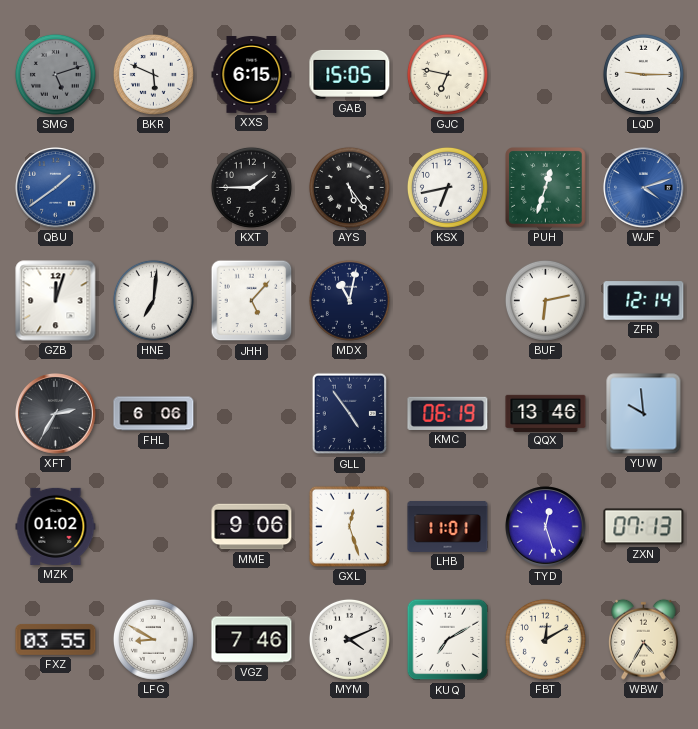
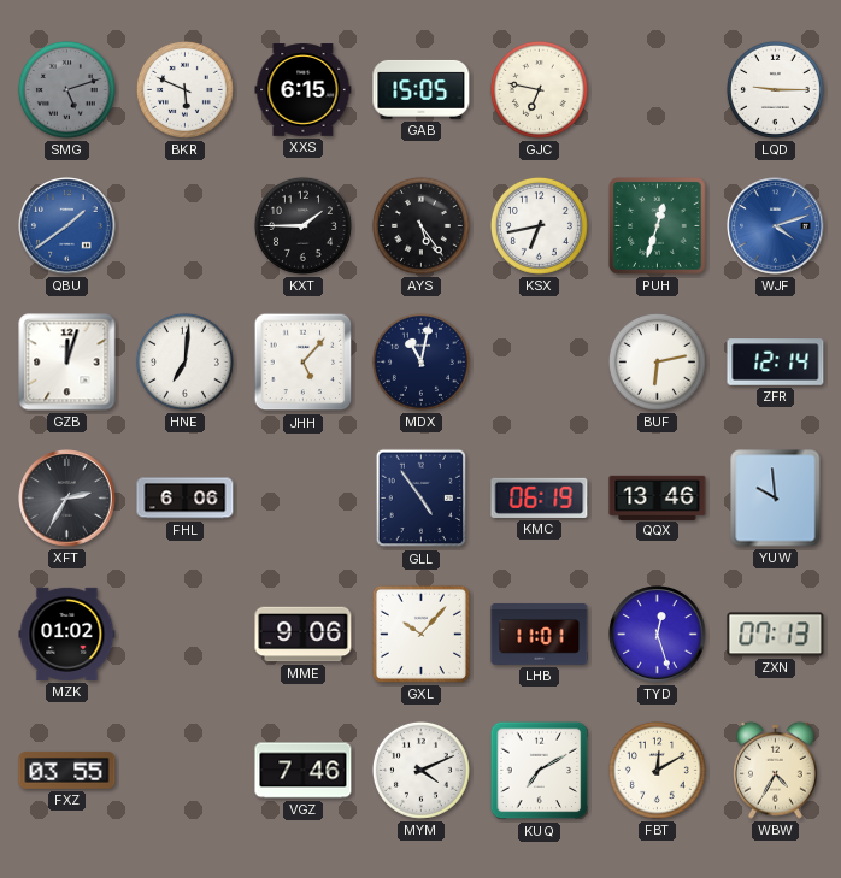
GXL: 12:27 -> 10:07 (420, 634)
LFG: 8:50 -> none (153, 639)
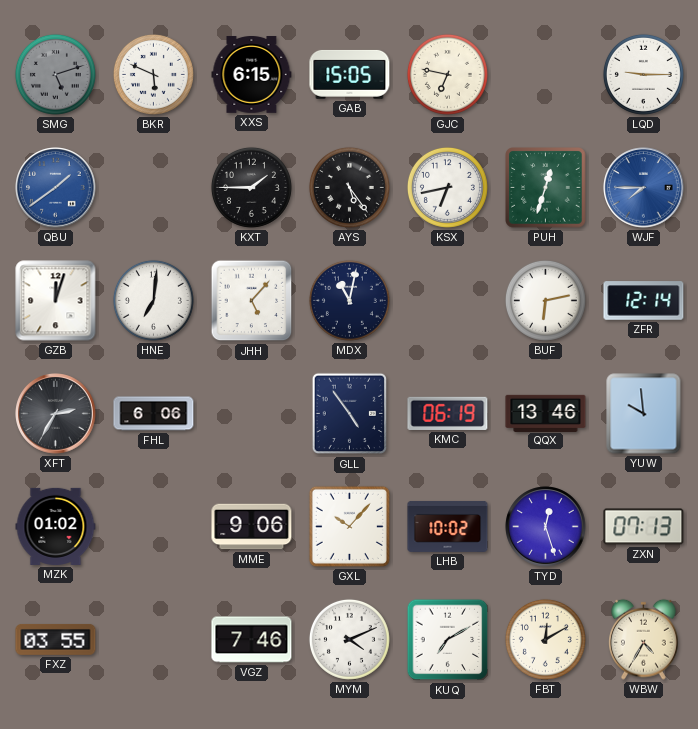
WJF: 4:12 -> 7:45 (644, 188)
LHB: 11:01 -> 10:02 (448, 526)
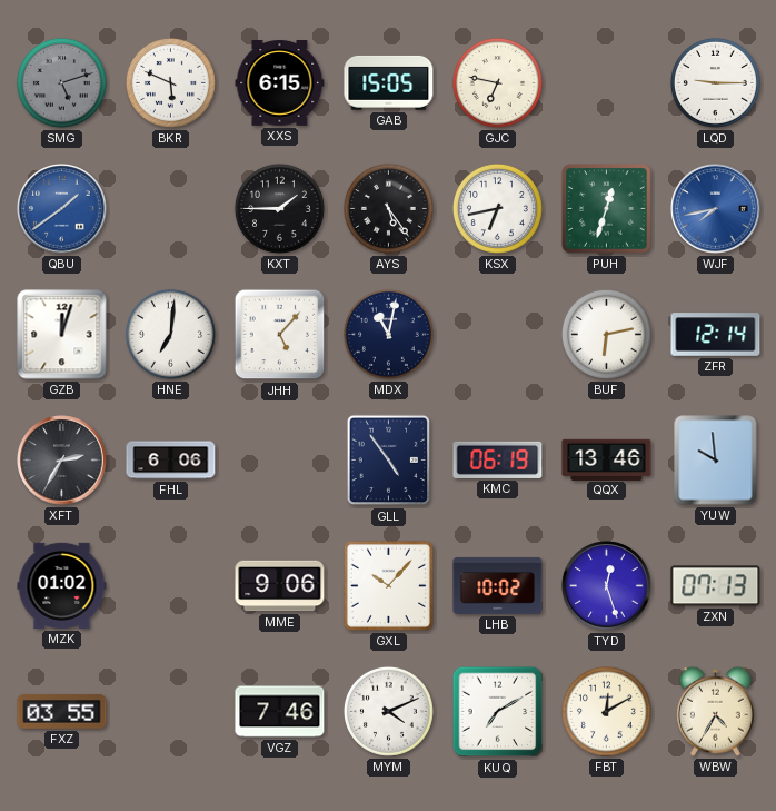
WJF: 7:45 -> 7:43 (716, 209)
